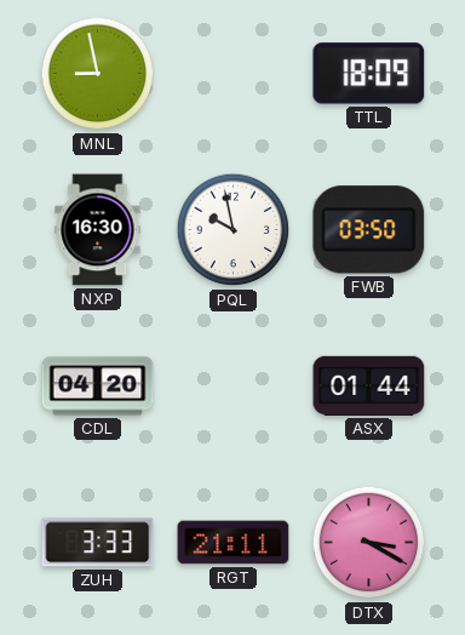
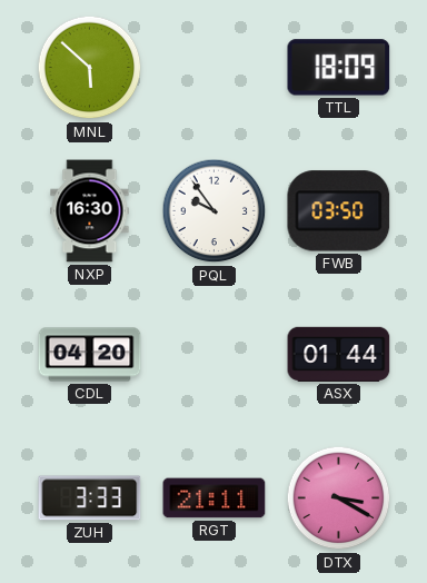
MNL: 8:58 -> 5:52 (90, 68)
PQL: 9:58 -> 9:54 (215, 211)
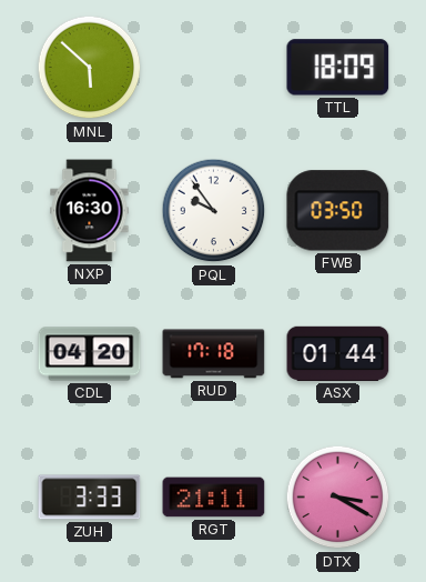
RUD: none -> 17:18 (214, 354)
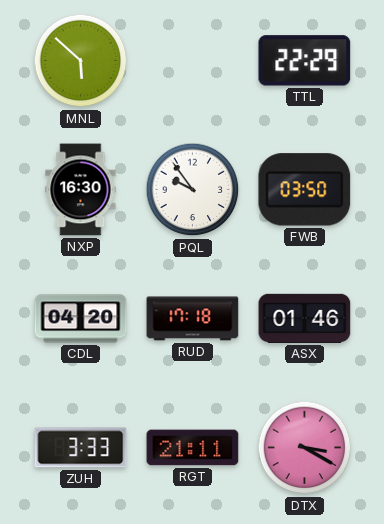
TTL: 18:09 -> 22:29 (305, 61)
ASX: 01:44 -> 01:46 (305, 318)
